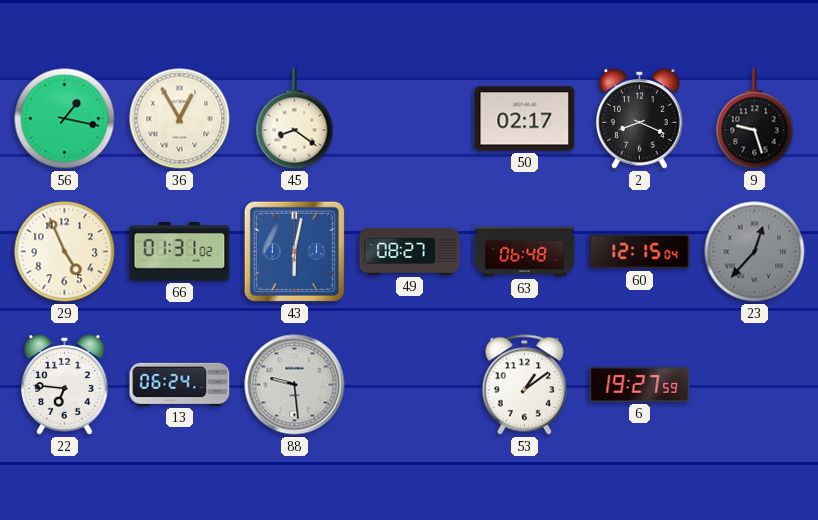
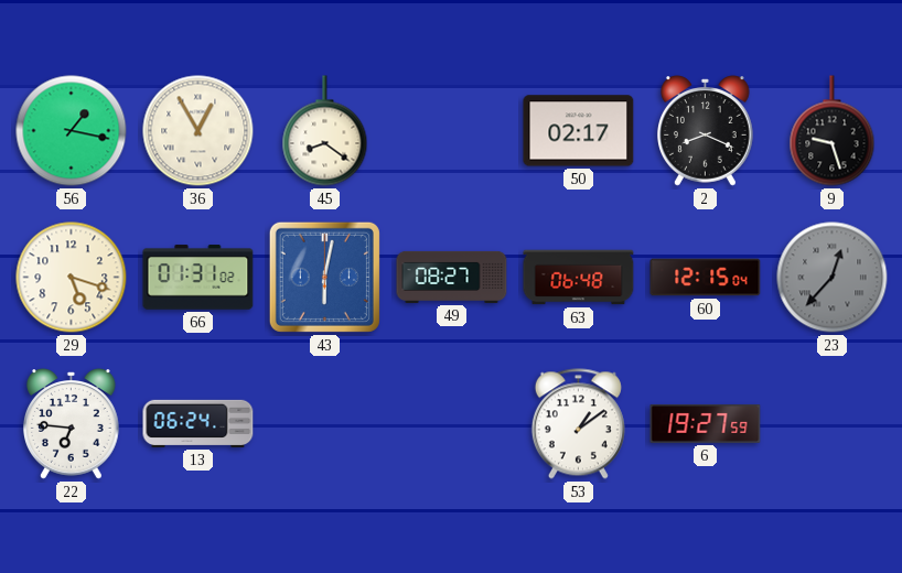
29: 4:56 -> 5:18 (72, 278)
88: 9:29 -> none (295, 385)
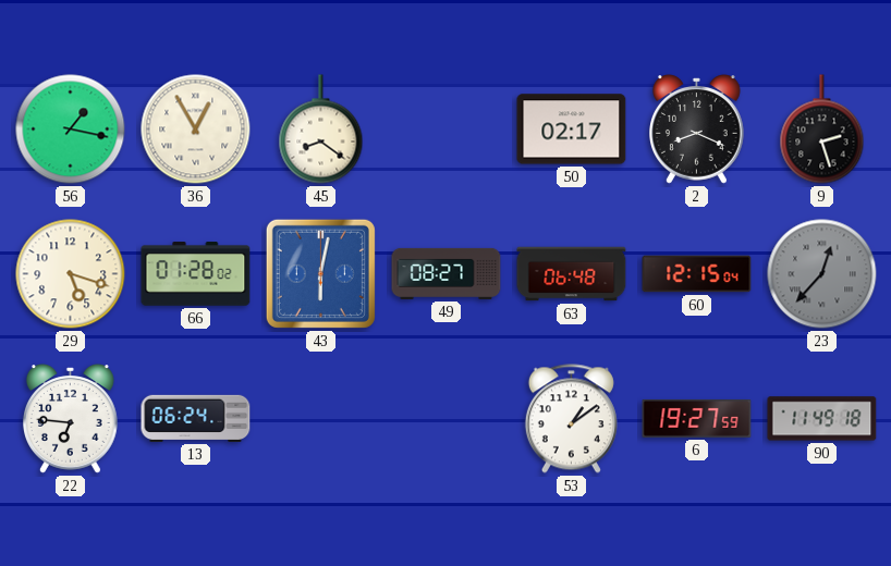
9: 9:27 -> 2:27 (822, 130)
66: 01:31 -> 01:28 (196, 274)
90: none -> 11:49 (822, 419)
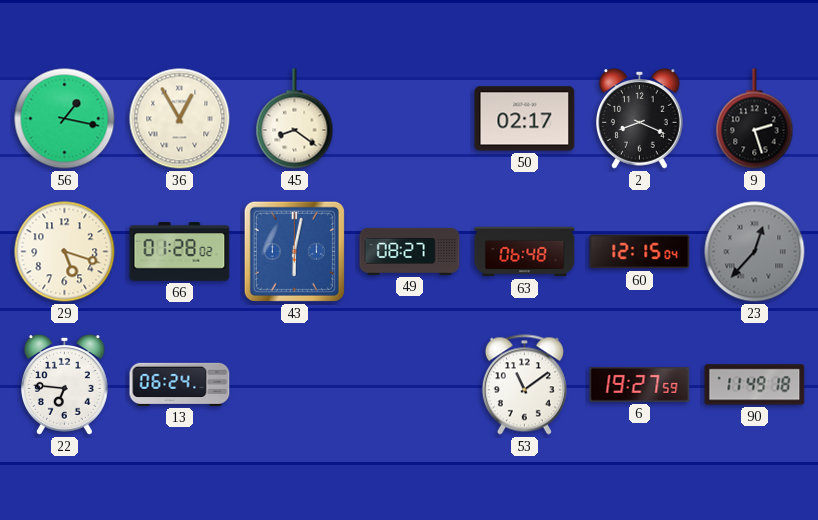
53: 1:09 -> 11:09 (524, 385)
